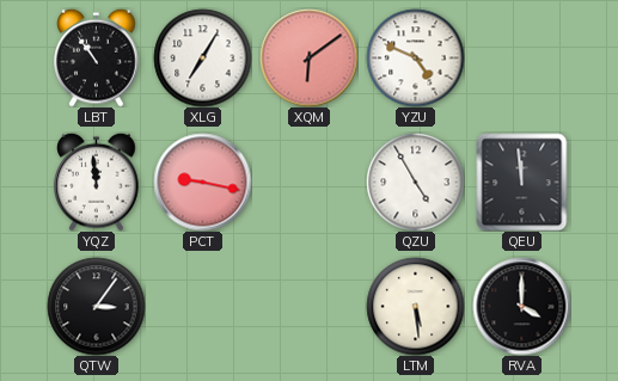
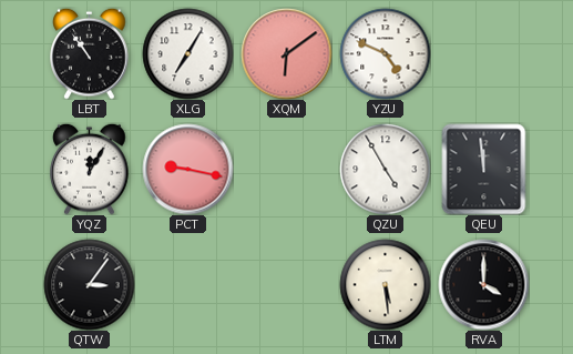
YQZ: 11:59 -> 12:05 (90, 169)
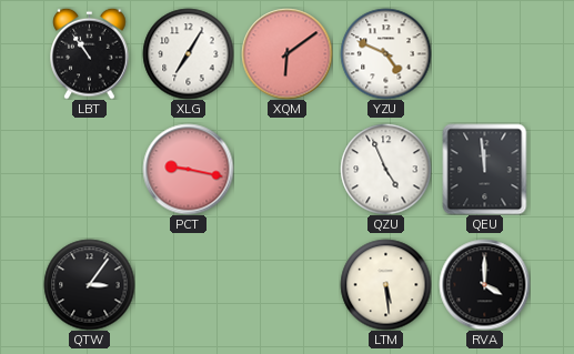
YQZ: 12:05 -> none (90, 169)
QZU: 4:55 -> 4:56 (385, 169)
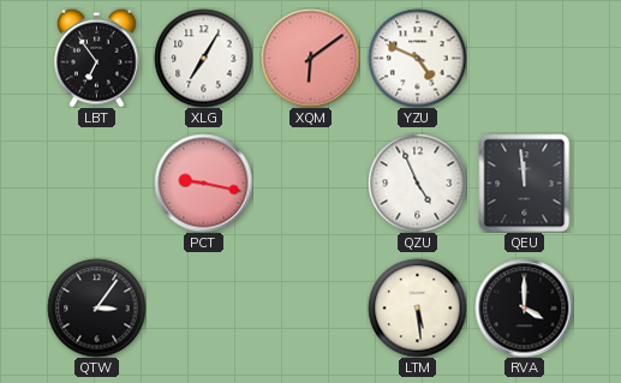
LBT: 10:54 -> 6:54 (97, 58)
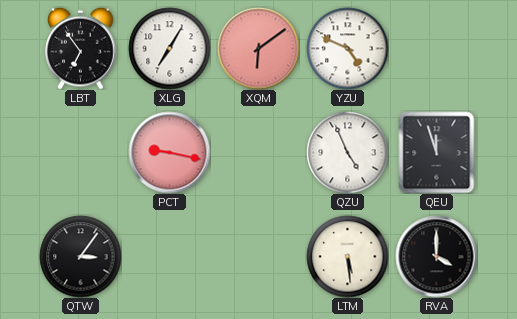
QEU: 11:59 -> 11:57 (437, 152)
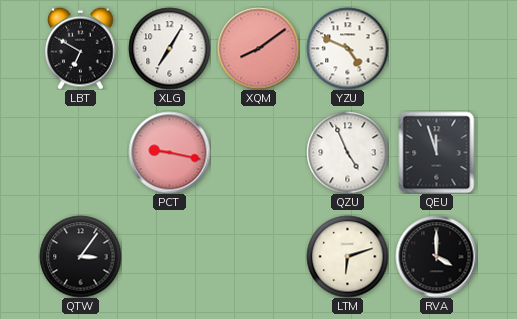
LBT: 6:54 -> 6:50 (81, 48)
XQM: 6:09 -> 8:09 (258, 48)
LTM: 5:29 -> 6:12 (347, 256)
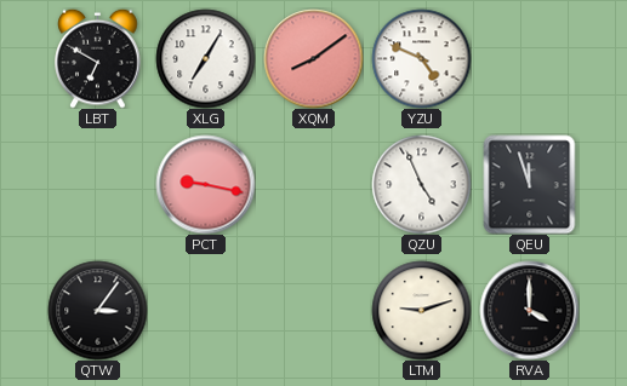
LTM: 6:12 -> 9:12 (421, 310)
